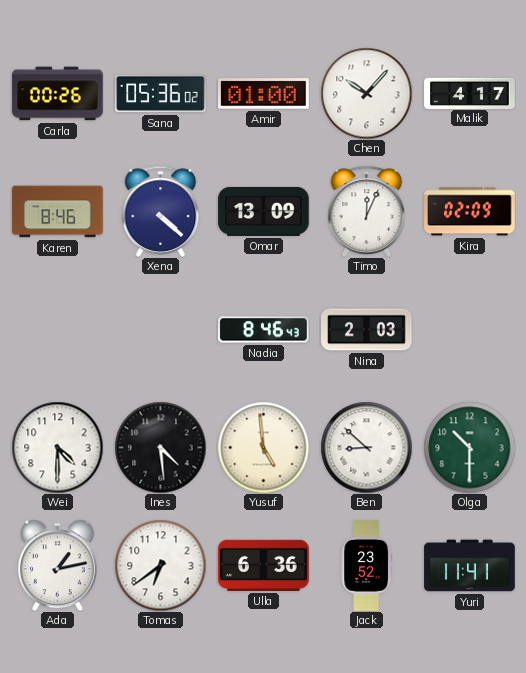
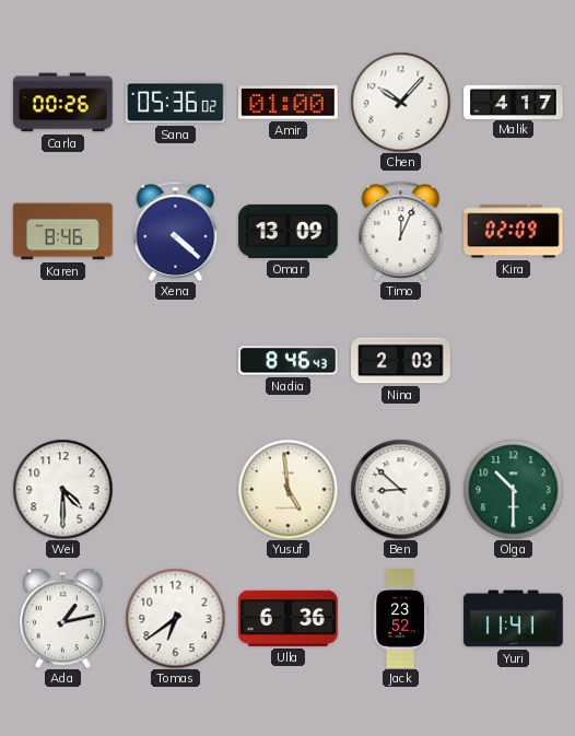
Ines: 4:29 -> none (160, 447)
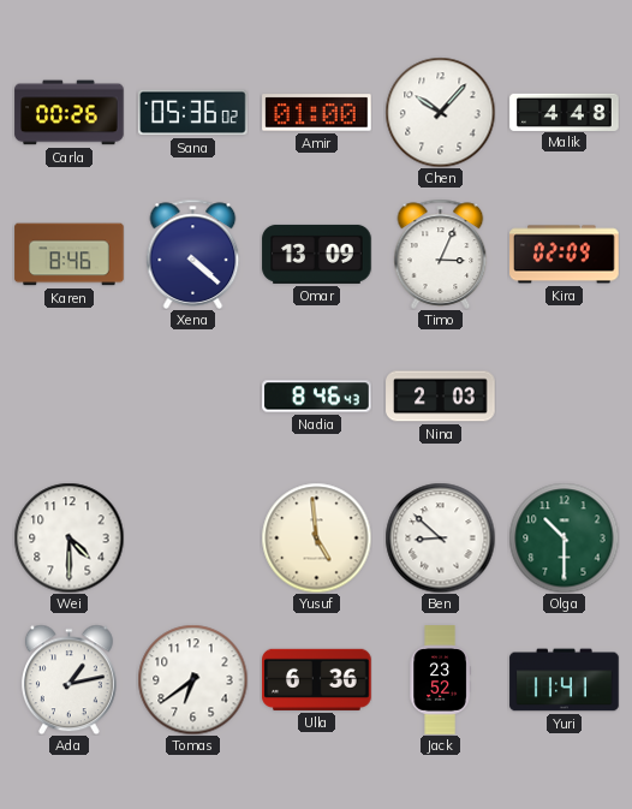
Malik: 4:17 -> 4:48 (565, 112)
Timo: 12:04 -> 3:04 (441, 254)
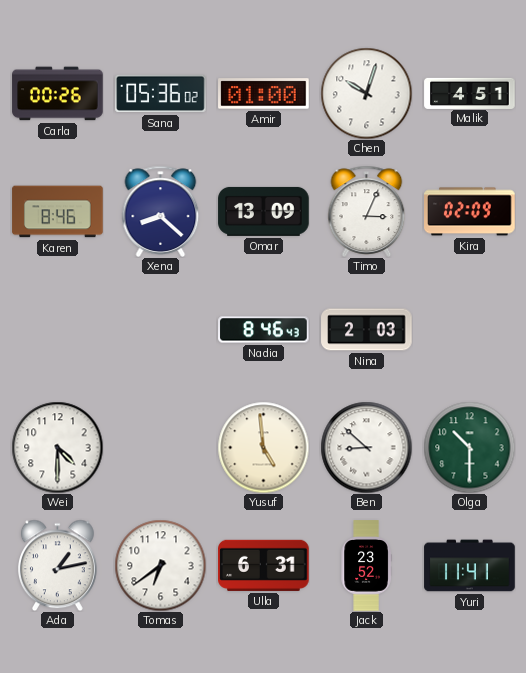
Chen: 10:07 -> 10:03 (366, 93)
Malik: 4:48 -> 4:51 (470, 93)
Xena: 4:22 -> 8:22 (161, 211)
Ulla: 6:36 -> 6:31 (264, 565)
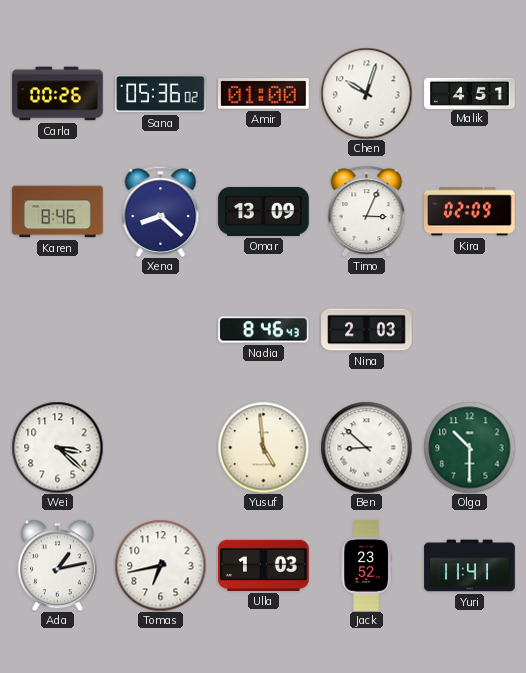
Wei: 4:30 -> 3:22 (57, 447)
Tomas: 6:39 -> 6:43 (160, 565)
Ulla: 6:31 -> 1:03 (264, 565)
